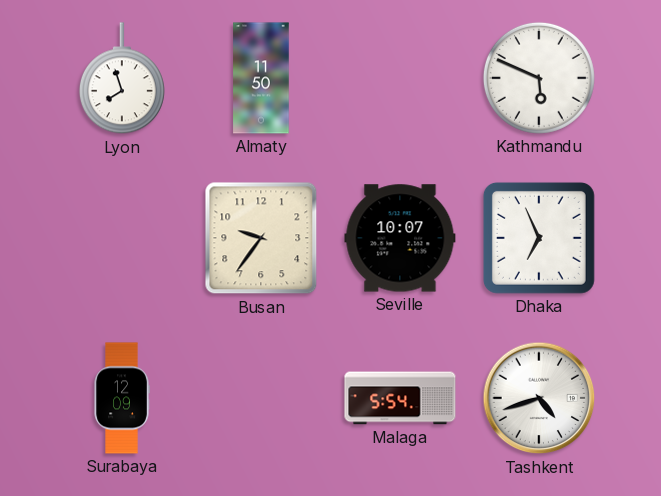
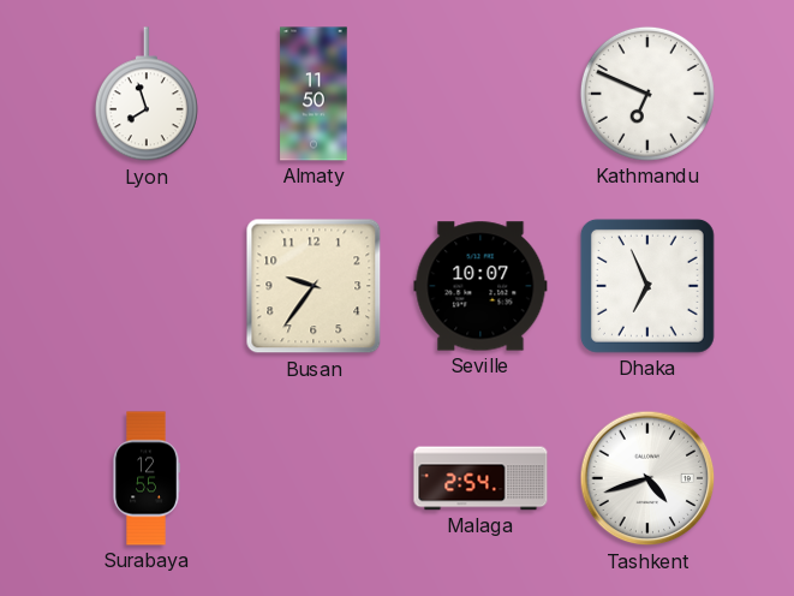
Kathmandu: 5:49 -> 6:49 (647, 94)
Surabaya: 12:09 -> 12:55 (147, 478)
Malaga: 5:54 -> 2:54 (480, 478)
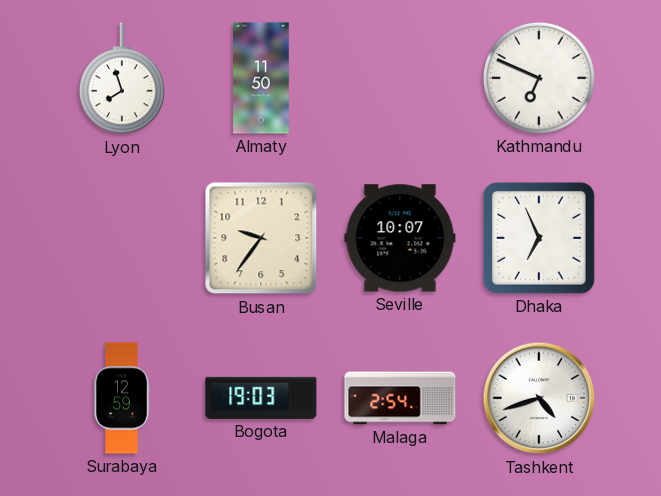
Surabaya: 12:55 -> 12:59 (122, 398)
Bogota: none -> 19:03 (261, 398)
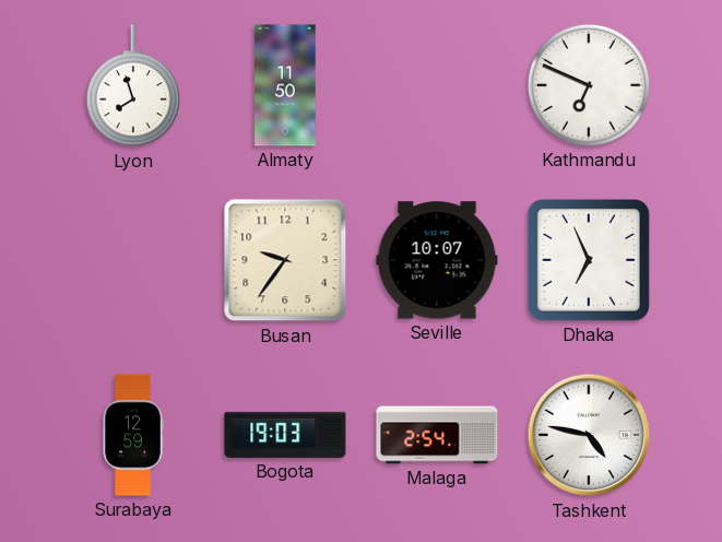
Tashkent: 4:42 -> 4:47 (589, 435)
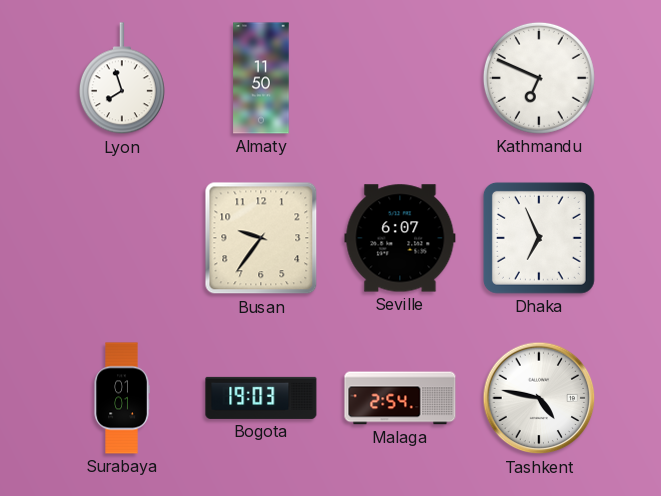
Seville: 10:07 -> 6:07 (400, 238)
Surabaya: 12:59 -> 01:01 (122, 398)
